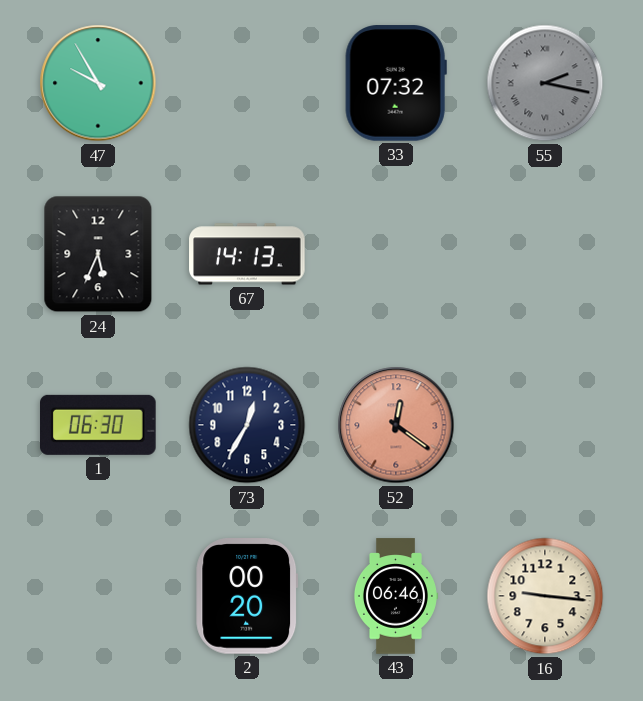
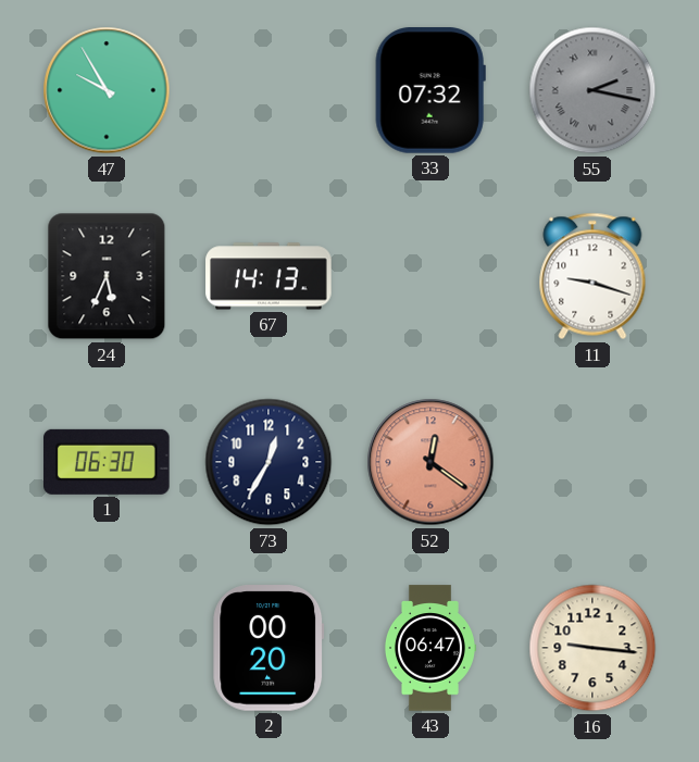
11: none -> 9:18 (592, 276)
43: 06:46 -> 06:47 (429, 648)
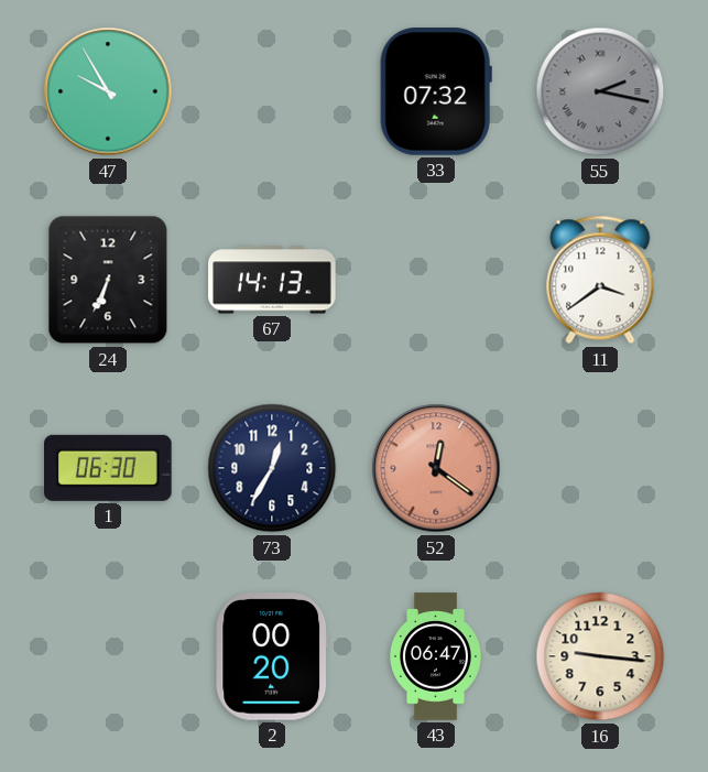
24: 5:34 -> 6:34 (108, 280)
11: 9:18 -> 3:39 (600, 280)
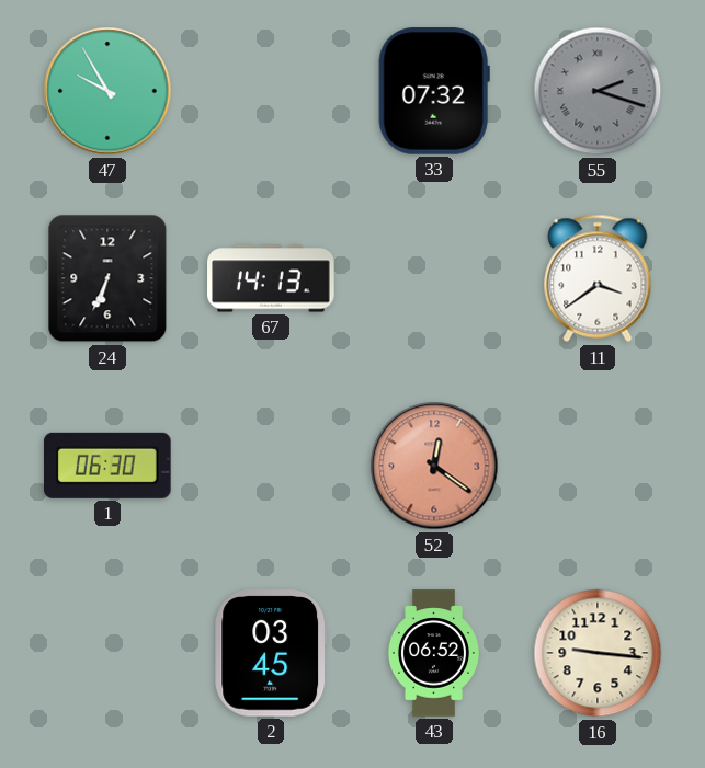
55: 2:17 -> 2:18 (598, 91)
73: 12:35 -> none (272, 468)
2: 00:20 -> 03:45 (271, 653)
43: 06:47 -> 06:52 (433, 653)
